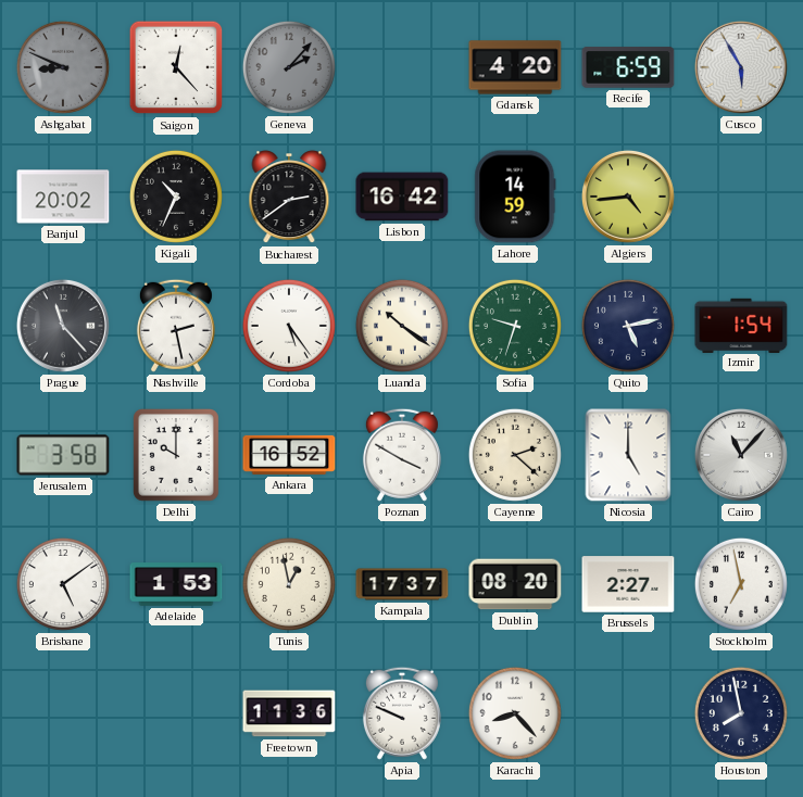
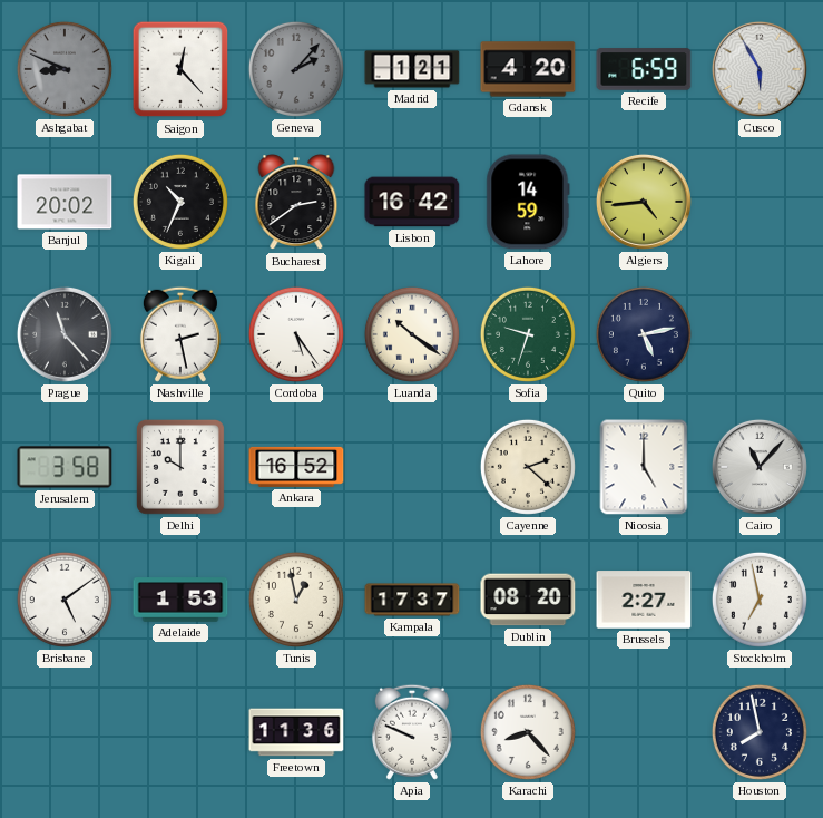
Madrid: none -> 1:21 (412, 69)
Izmir: 1:54 -> none (741, 325)
Poznan: 3:50 -> none (402, 455)
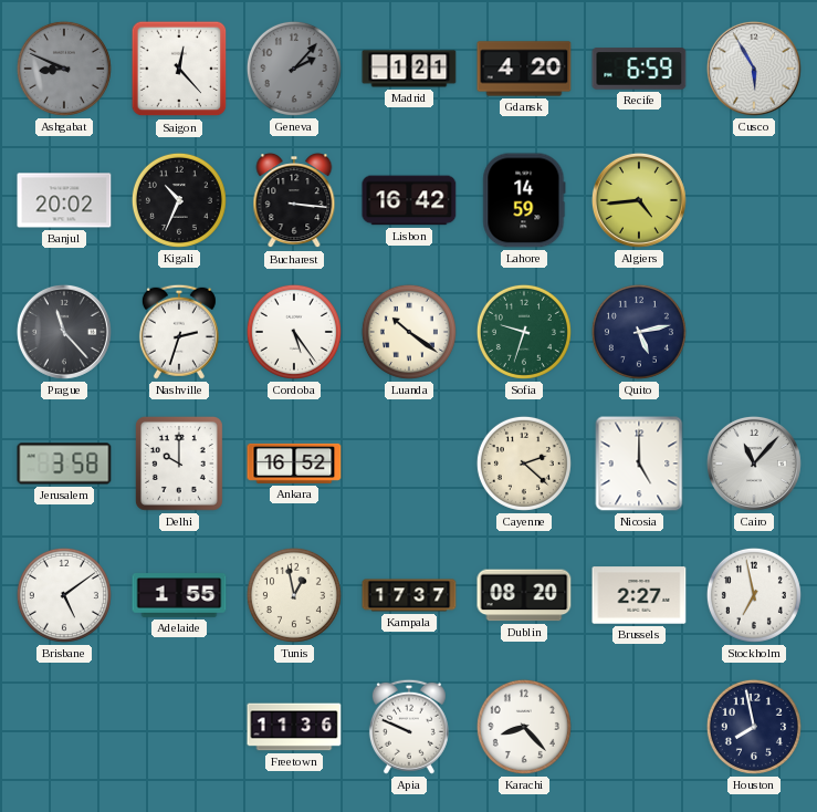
Bucharest: 2:39 -> 3:16 (294, 201)
Nashville: 2:28 -> 2:33 (179, 332)
Adelaide: 1:53 -> 1:55 (179, 595)
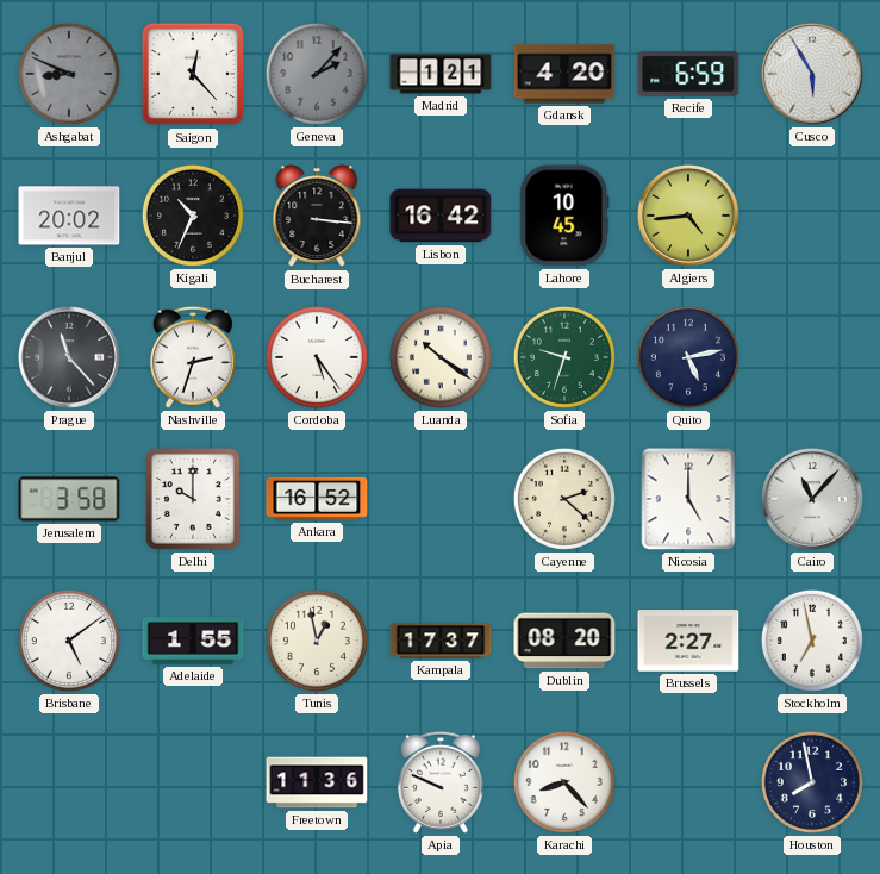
Lahore: 14:59 -> 10:45 (564, 216)
